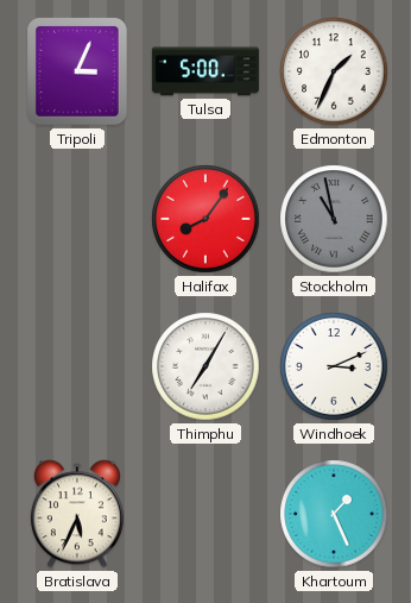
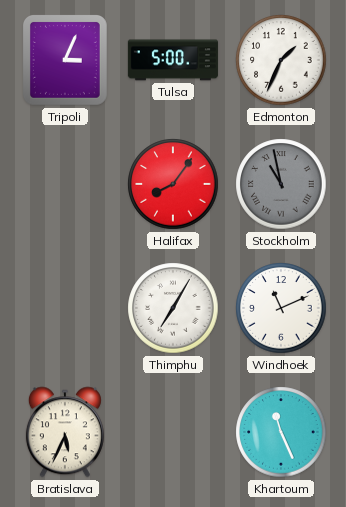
Windhoek: 3:11 -> 11:11 (281, 308)
Khartoum: 1:26 -> 11:26 (281, 432)
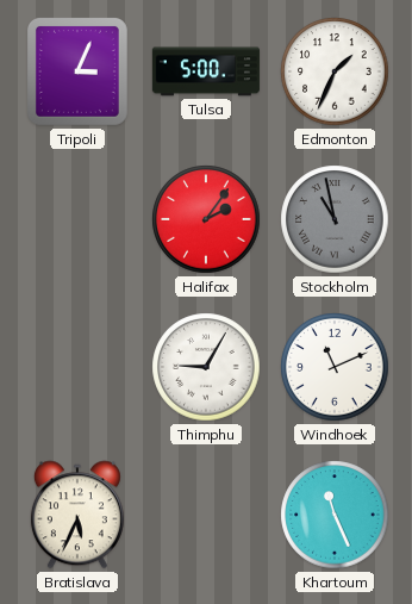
Halifax: 8:06 -> 2:06 (206, 219)
Thimphu: 7:05 -> 9:05 (206, 367)
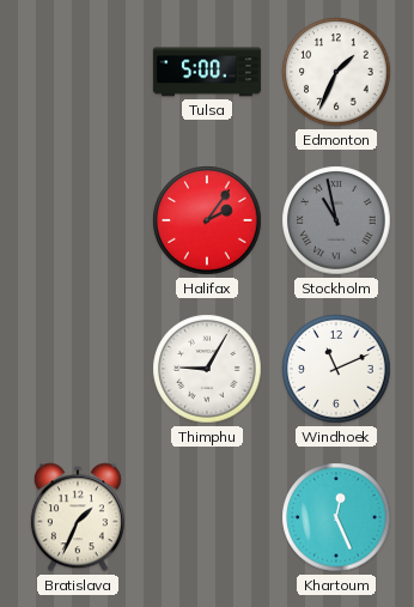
Tripoli: 3:04 -> none (77, 71)
Bratislava: 5:34 -> 1:34 (78, 517)
Khartoum: 11:26 -> 12:26 (336, 517)
